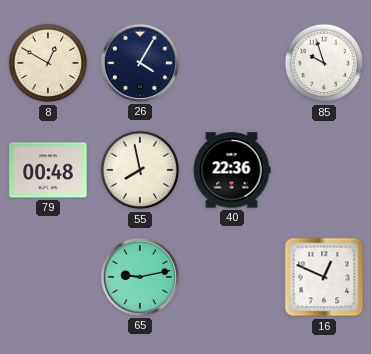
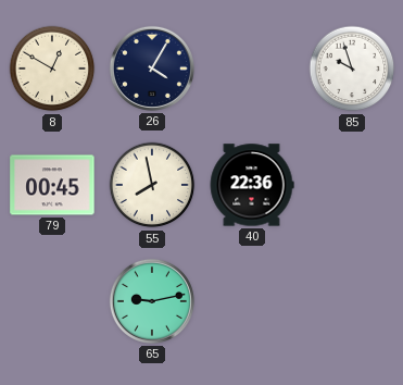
79: 00:48 -> 00:45 (52, 185)
16: 12:49 -> none (324, 277)
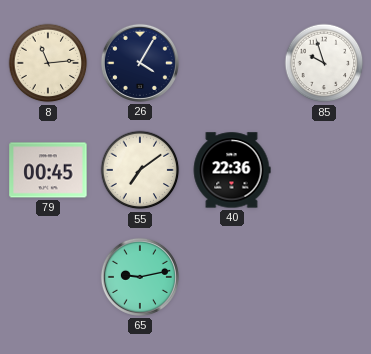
8: 12:50 -> 11:14 (48, 63)
55: 7:58 -> 7:09 (140, 170)
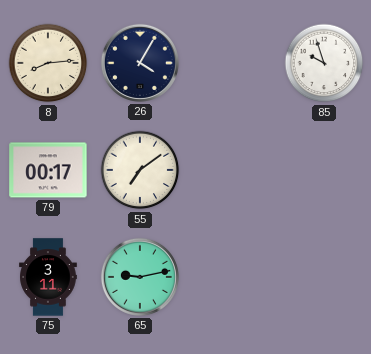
8: 11:14 -> 8:14 (48, 63)
79: 00:45 -> 00:17 (48, 170)
40: 22:36 -> none (232, 170)
75: none -> 3:11 (48, 277)
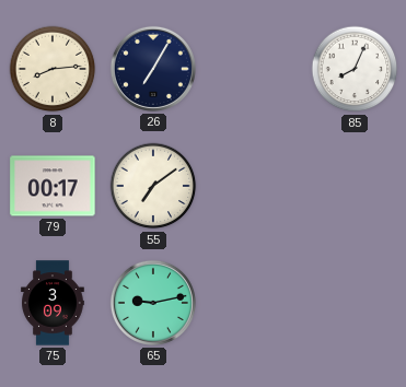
26: 4:05 -> 7:05 (153, 69)
85: 9:57 -> 8:04 (355, 69)
75: 3:11 -> 3:09 (53, 303)
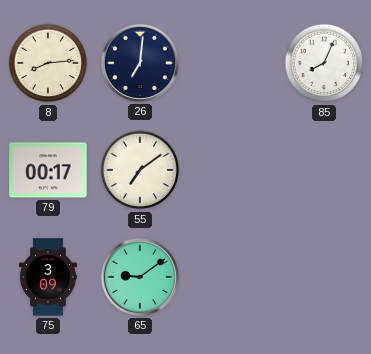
26: 7:05 -> 7:01 (140, 63)
65: 9:13 -> 9:09 (140, 277)
